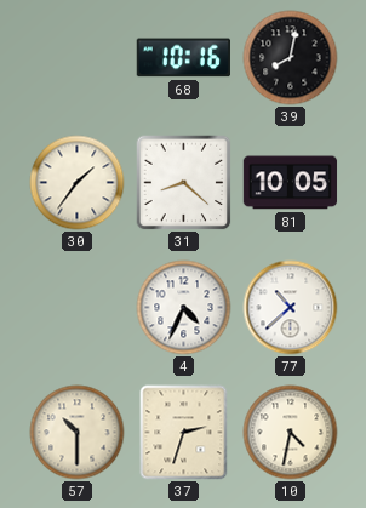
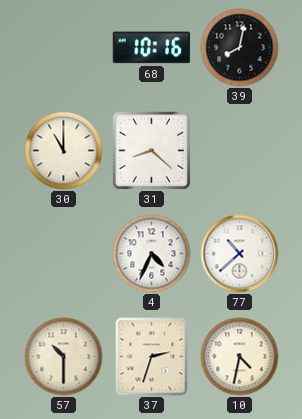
30: 1:36 -> 11:00 (64, 151)
81: 10:05 -> none (291, 183)
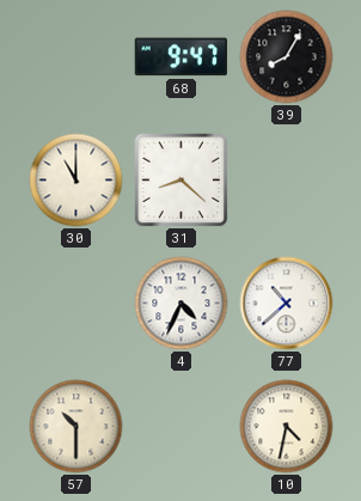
68: 10:16 -> 9:47 (180, 57)
39: 8:02 -> 8:05 (287, 57)
37: 2:33 -> none (152, 357)
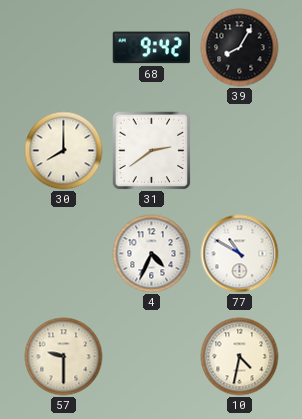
68: 9:47 -> 9:42 (151, 48)
30: 11:00 -> 8:00 (64, 151)
31: 8:22 -> 2:39 (152, 151)
77: 10:38 -> 10:50 (240, 254)
57: 10:30 -> 9:30 (64, 357)
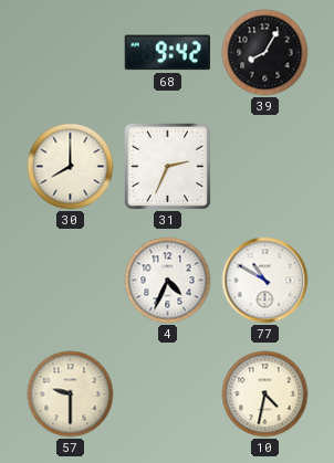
31: 2:39 -> 2:34 (168, 167)
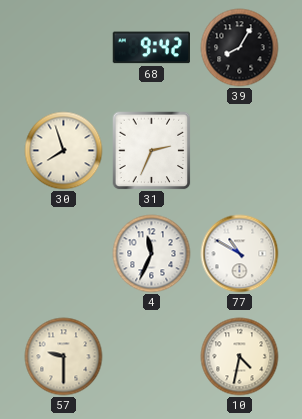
30: 8:00 -> 7:57 (64, 151)
4: 4:34 -> 11:34 (152, 254)
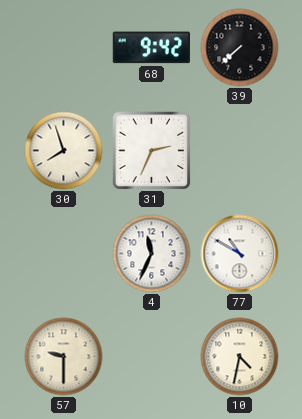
39: 8:05 -> 7:38 (240, 48)
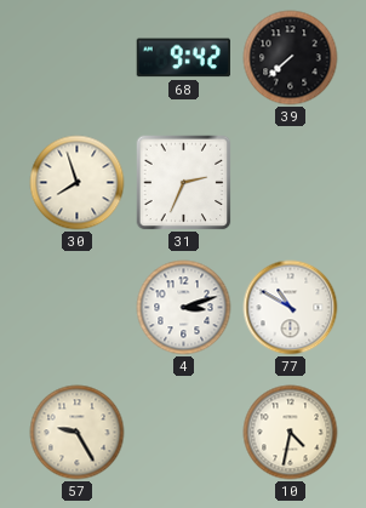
4: 11:34 -> 3:12 (184, 308)
57: 9:30 -> 9:25 (78, 433)
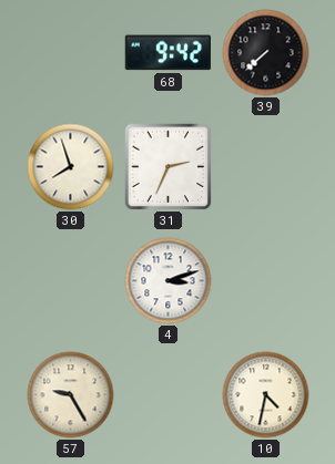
77: 10:50 -> none (291, 308)
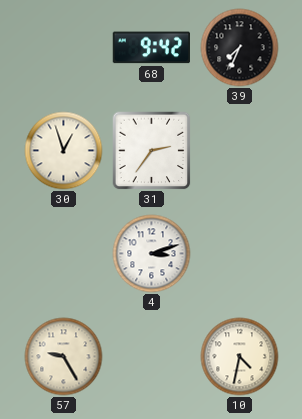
39: 7:38 -> 7:34 (240, 48)
30: 7:57 -> 12:57 (64, 151)
31: 2:34 -> 2:36 (152, 151)
